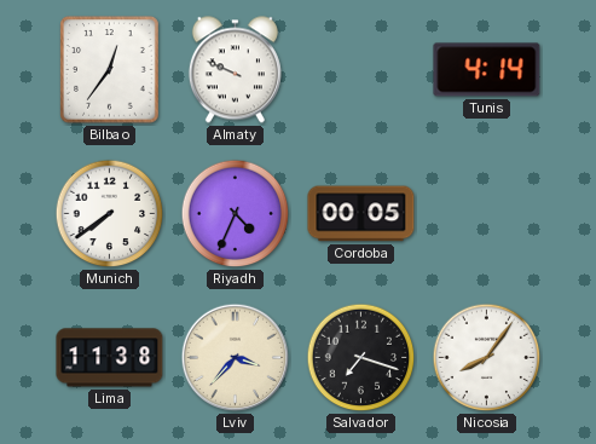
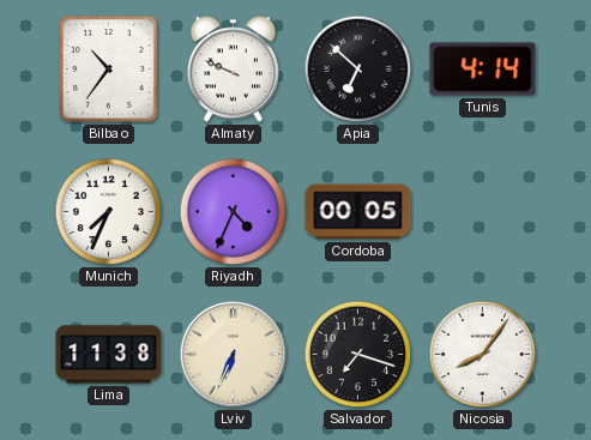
Bilbao: 12:36 -> 10:36 (109, 70)
Apia: none -> 6:52 (358, 70)
Munich: 7:39 -> 7:34 (109, 212)
Lviv: 3:37 -> 6:34 (234, 355)
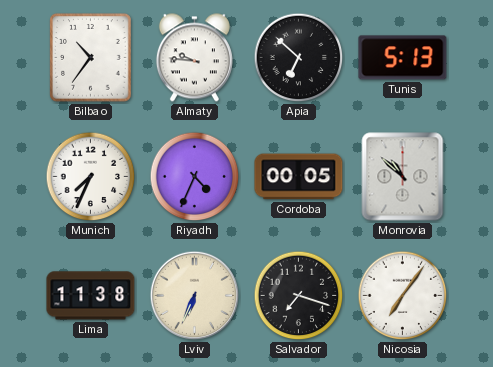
Almaty: 9:49 -> 9:46 (194, 58)
Tunis: 4:14 -> 5:13 (403, 58)
Monrovia: none -> 10:52 (403, 177)
Nicosia: 8:06 -> 7:06 (403, 296)
